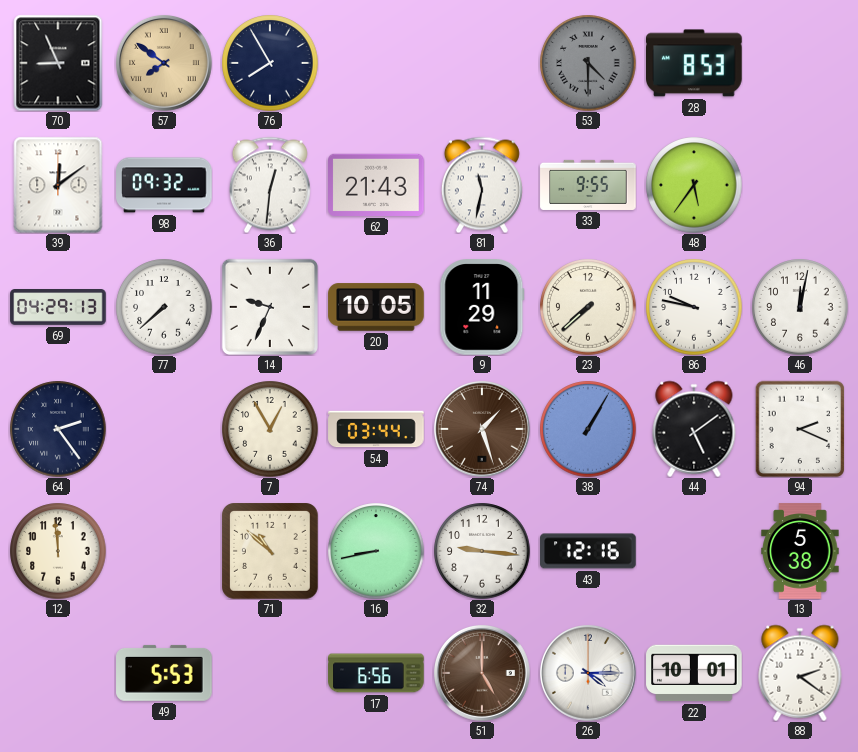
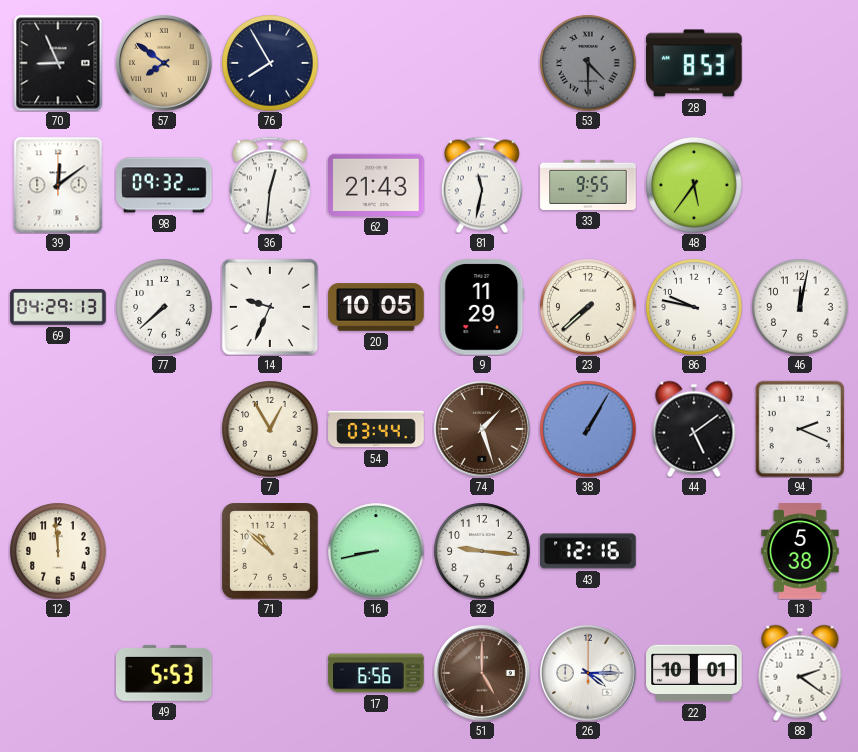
64: 2:24 -> none (58, 429)
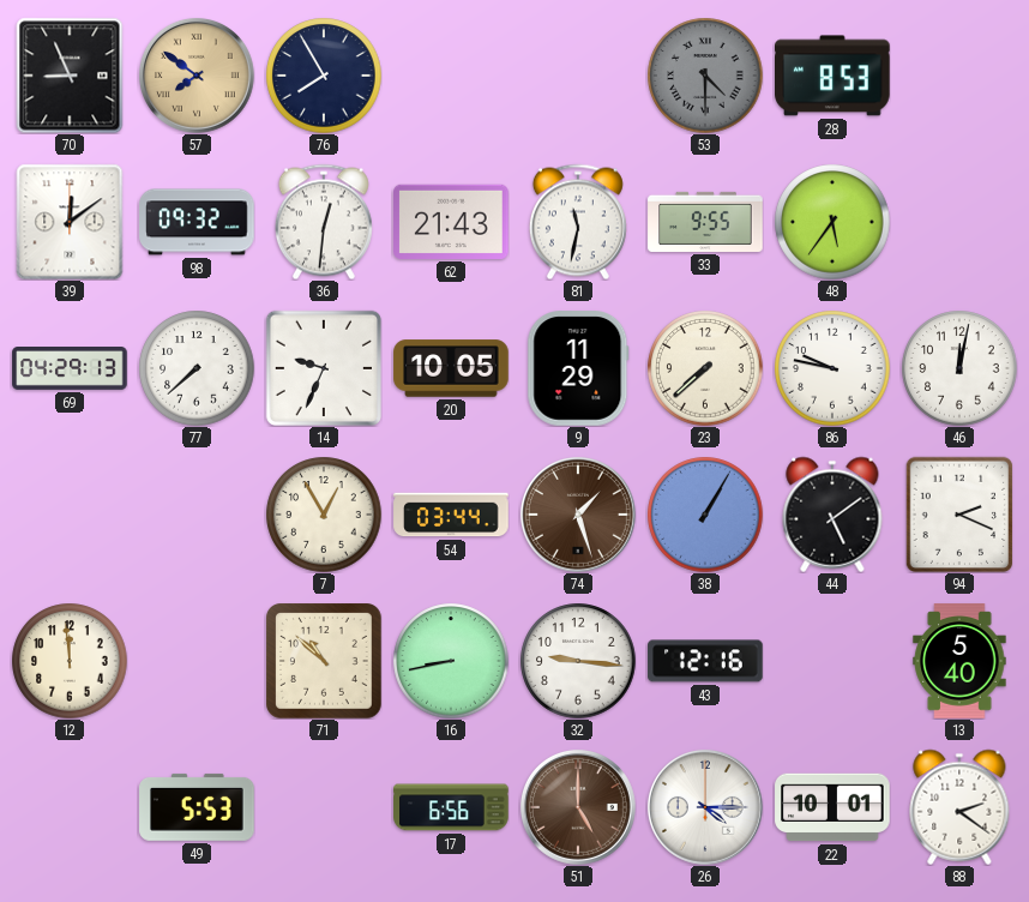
13: 5:38 -> 5:40 (959, 661)
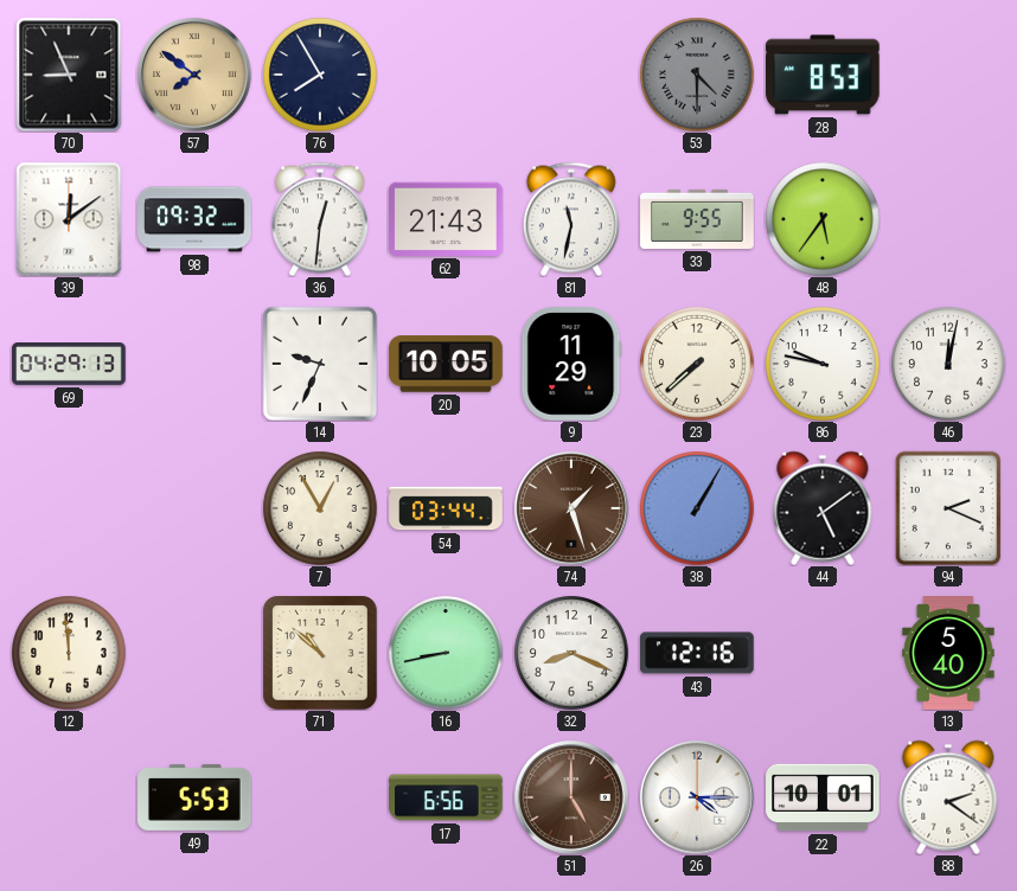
77: 7:38 -> none (197, 368)
32: 9:16 -> 8:19 (571, 653)
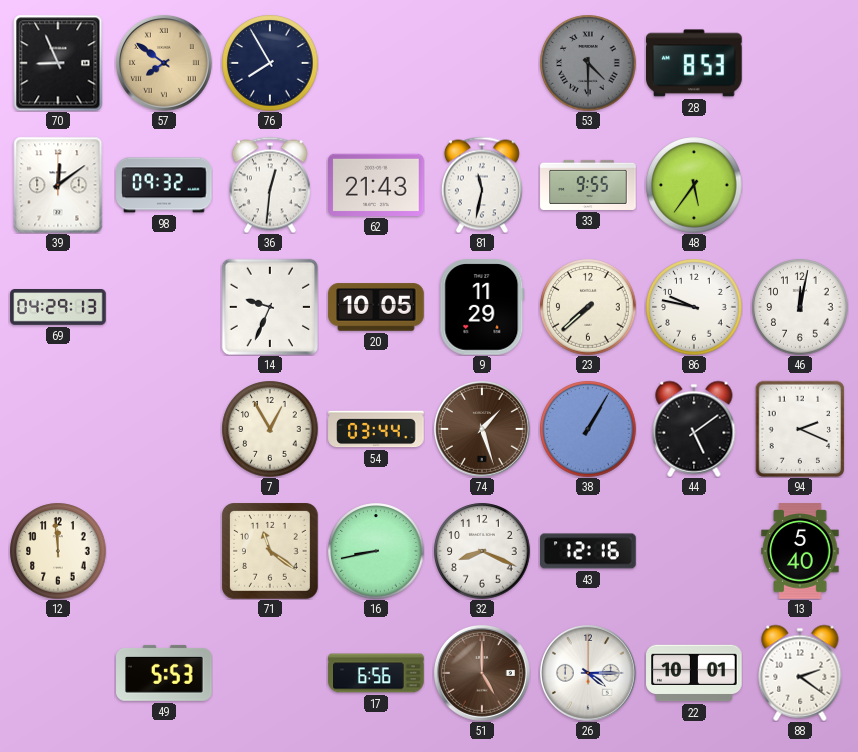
71: 10:52 -> 11:21 (271, 552)
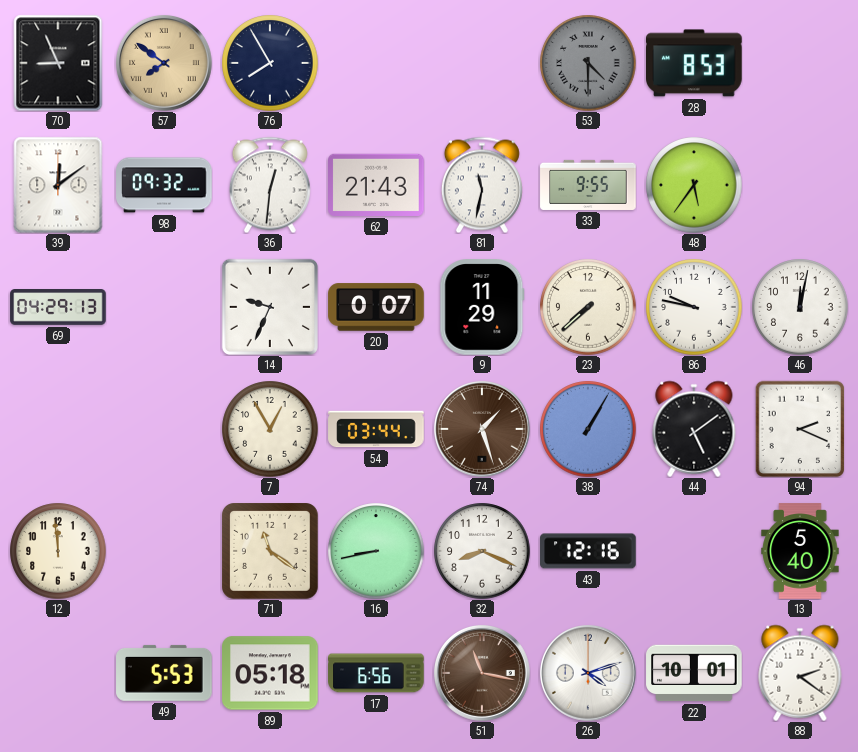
20: 10:05 -> 0:07 (376, 307)
89: none -> 05:18 (270, 673)
51: 5:00 -> 11:17 (482, 673)
26: 4:15 -> 4:12 (588, 673)
